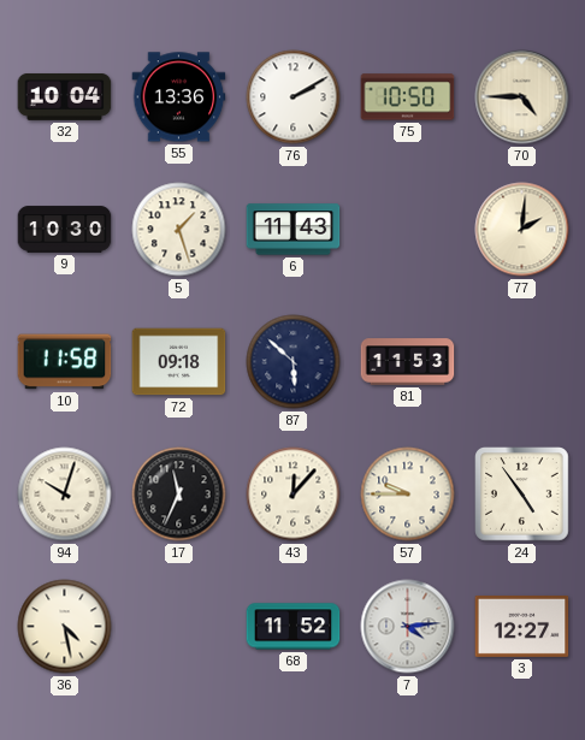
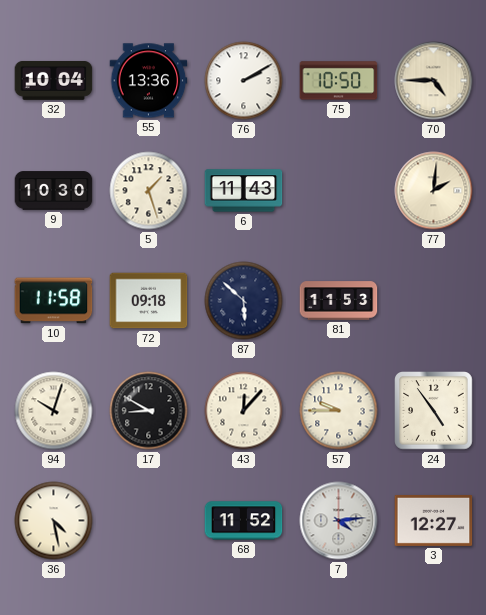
17: 11:34 -> 8:50 (149, 411)
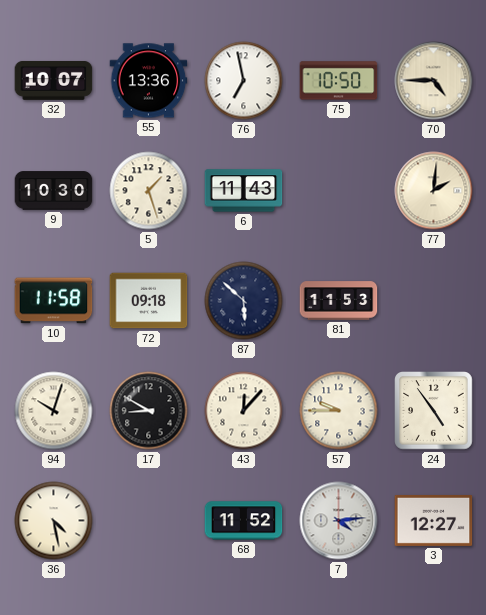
32: 10:04 -> 10:07 (54, 80)
76: 2:10 -> 6:58 (244, 81)
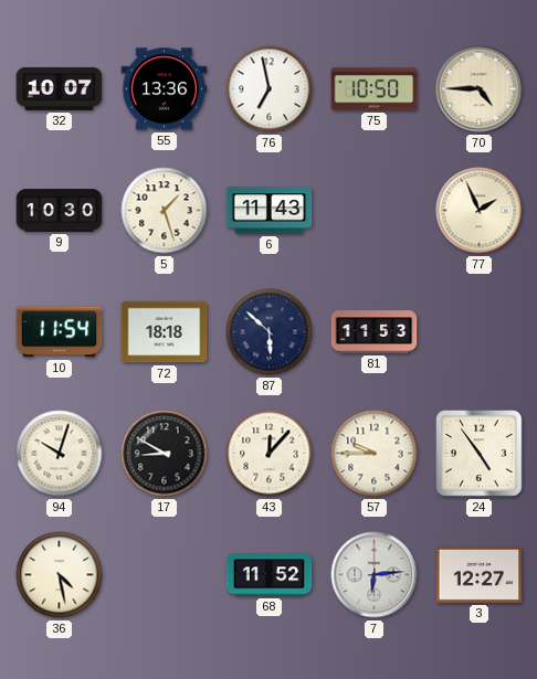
77: 2:01 -> 1:56 (480, 211)
10: 11:58 -> 11:54 (60, 332)
72: 09:18 -> 18:18 (165, 332)
7: 4:14 -> 6:14 (375, 575)
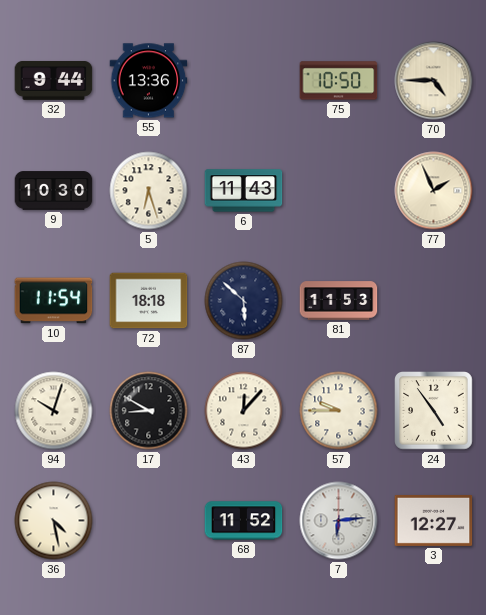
32: 10:07 -> 9:44 (54, 80)
76: 6:58 -> none (270, 89)
5: 1:27 -> 6:27 (149, 191)
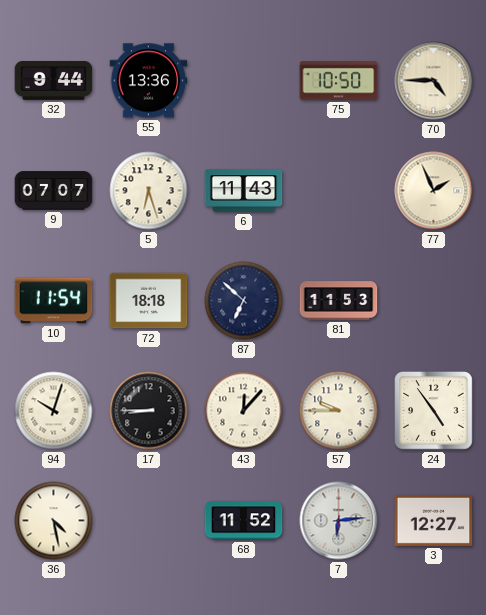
9: 10:30 -> 07:07 (54, 191)
87: 5:52 -> 6:52 (244, 301)
17: 8:50 -> 8:45 (149, 411)
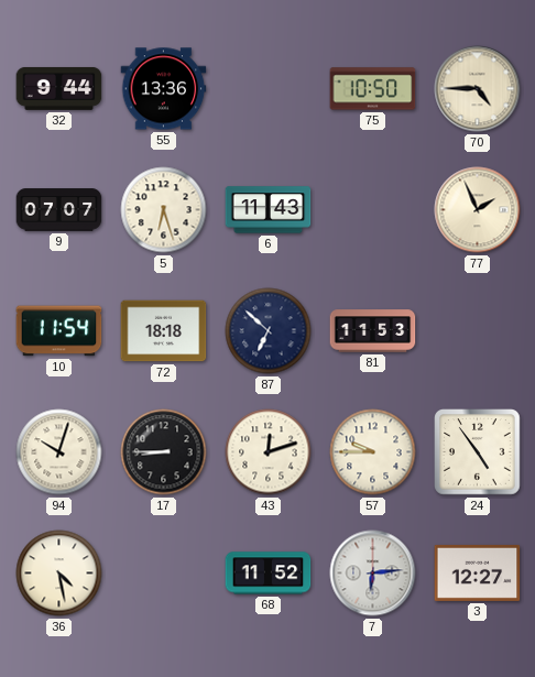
43: 12:07 -> 12:12 (269, 452)
